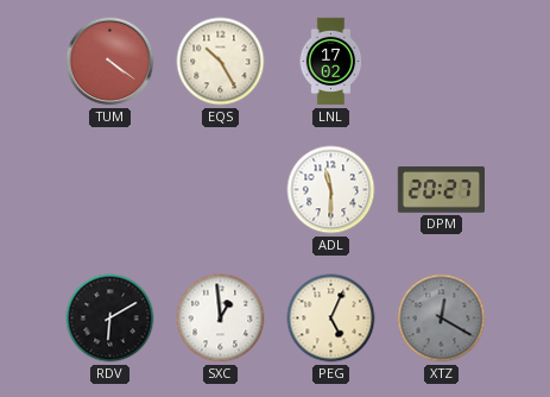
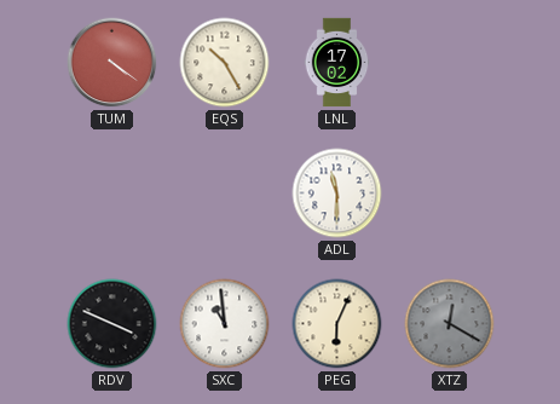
DPM: 20:27 -> none (442, 190)
RDV: 6:10 -> 3:49 (112, 324)
SXC: 12:59 -> 10:59 (225, 324)
PEG: 5:04 -> 6:04 (337, 324)
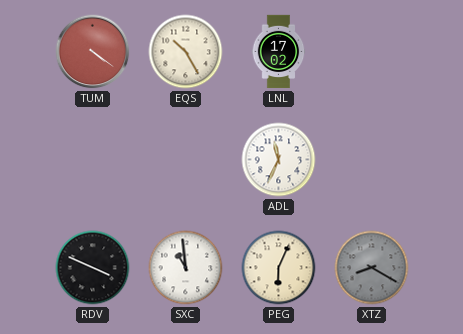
ADL: 11:30 -> 11:34 (279, 160)
XTZ: 12:20 -> 8:20 (372, 268)
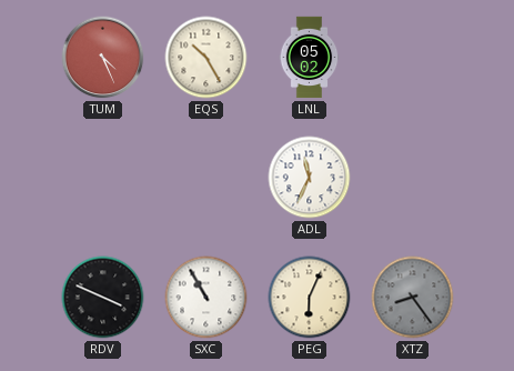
TUM: 4:21 -> 4:26 (103, 58)
LNL: 17:02 -> 05:02 (310, 58)
SXC: 10:59 -> 10:55 (206, 298)
XTZ: 8:20 -> 8:24 (413, 298)
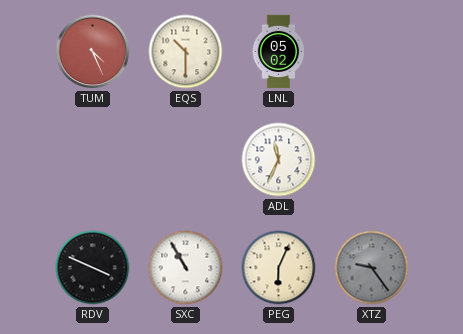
EQS: 10:25 -> 10:30 (186, 52)
XTZ: 8:24 -> 9:24 (372, 268)
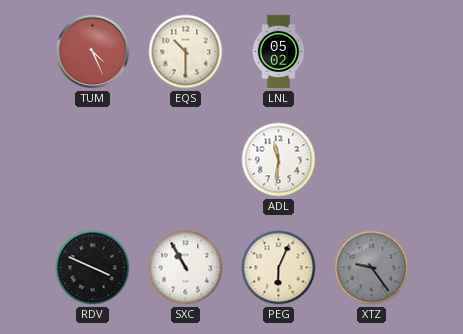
ADL: 11:34 -> 11:31 (279, 160)
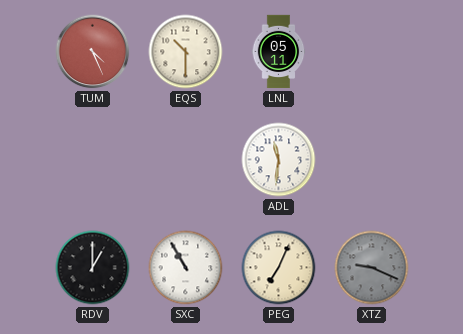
LNL: 05:02 -> 05:11 (279, 52)
RDV: 3:49 -> 1:00 (93, 268)
PEG: 6:04 -> 7:04 (279, 268)
XTZ: 9:24 -> 9:19 (372, 268)
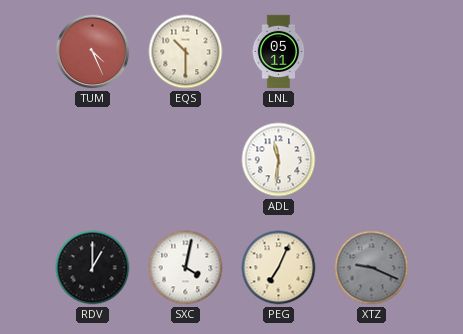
SXC: 10:55 -> 4:02 (186, 268)
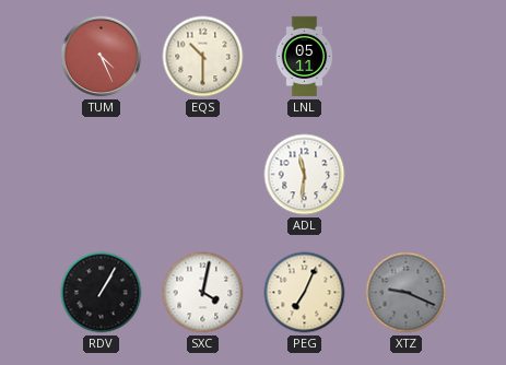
RDV: 1:00 -> 1:05 (102, 293)
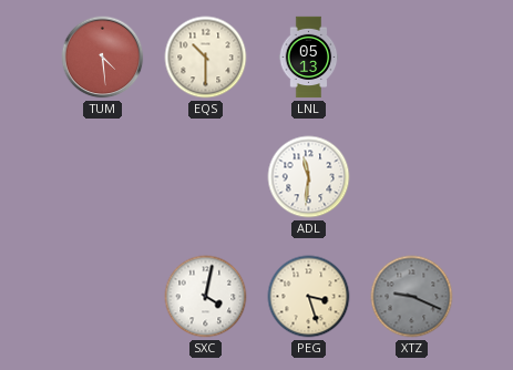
TUM: 4:26 -> 4:29 (103, 58)
LNL: 05:11 -> 05:13 (309, 58)
RDV: 1:05 -> none (102, 293)
PEG: 7:04 -> 3:27 (309, 297)
